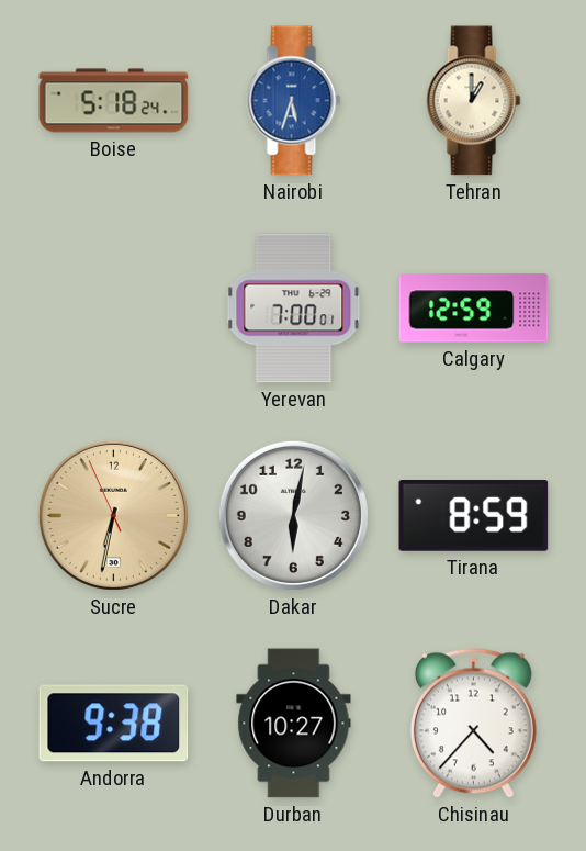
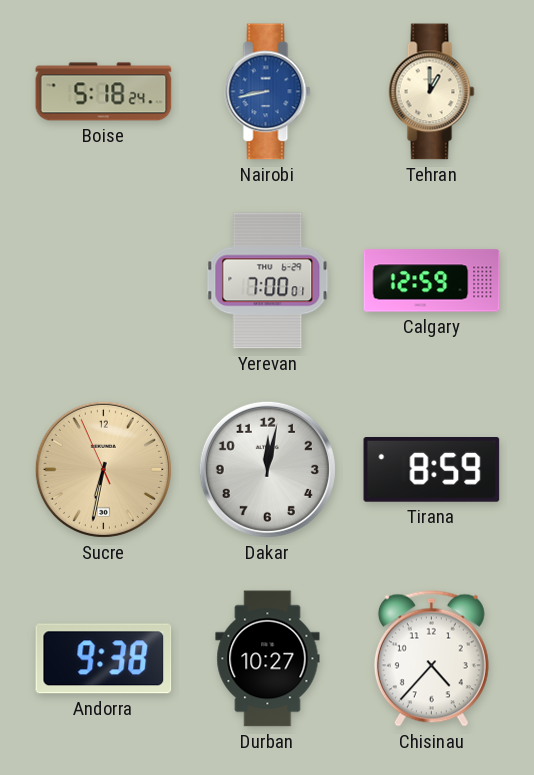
Nairobi: 5:33 -> 8:43 (268, 92)
Dakar: 6:02 -> 12:02 (267, 469)
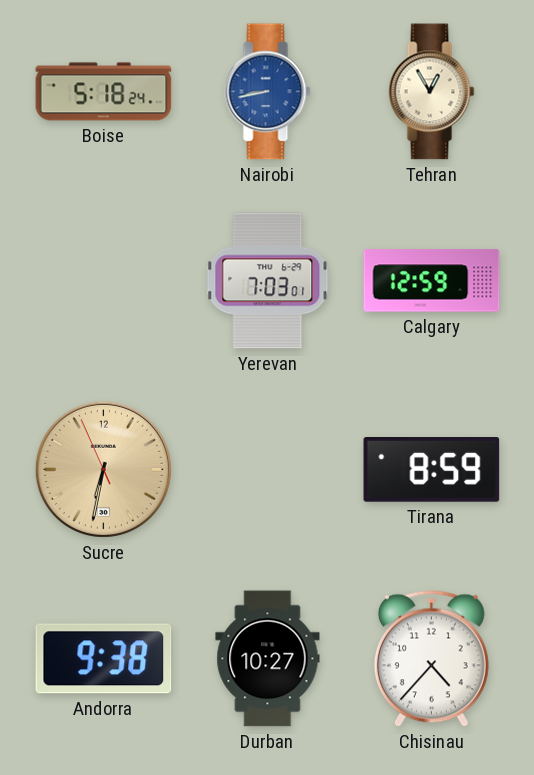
Tehran: 1:00 -> 12:55 (432, 92)
Yerevan: 7:00 -> 7:03 (268, 281)
Dakar: 12:02 -> none (267, 469)
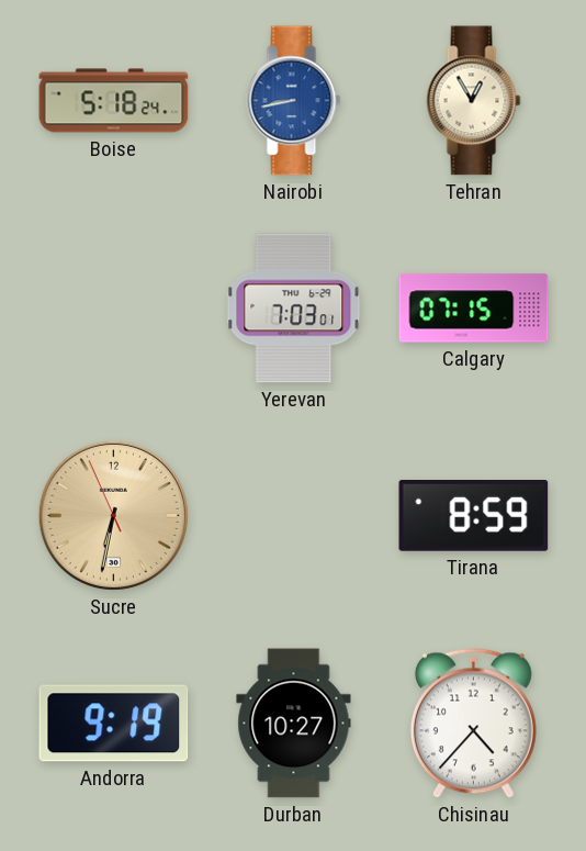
Calgary: 12:59 -> 07:15 (474, 309)
Andorra: 9:38 -> 9:19 (114, 724)
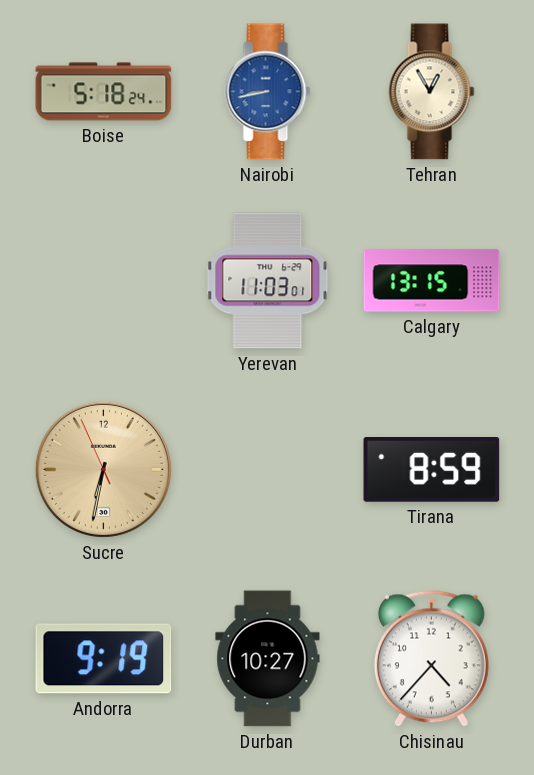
Yerevan: 7:03 -> 11:03 (268, 281)
Calgary: 07:15 -> 13:15 (432, 281)
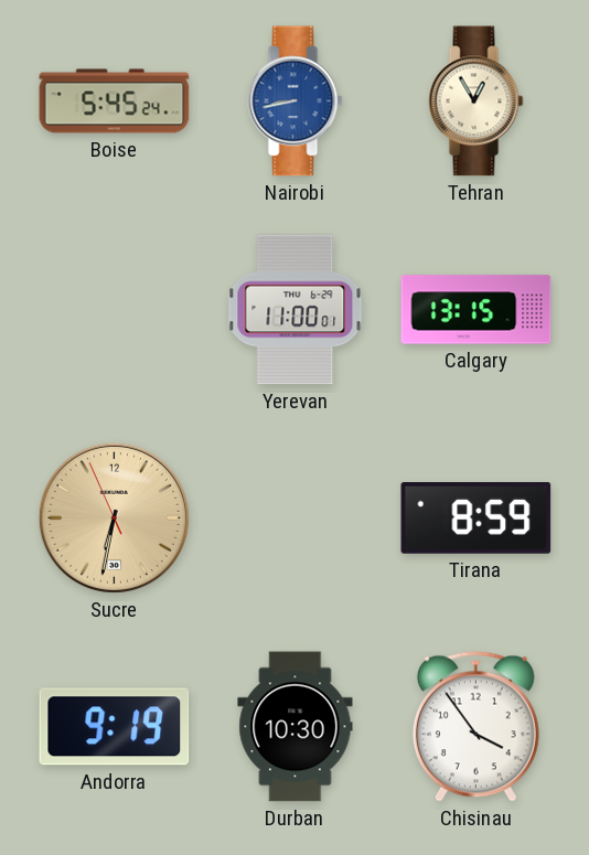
Boise: 5:18 -> 5:45 (115, 101)
Yerevan: 11:03 -> 11:00 (296, 310)
Durban: 10:27 -> 10:30 (296, 727)
Chisinau: 4:37 -> 3:54 (475, 726)
